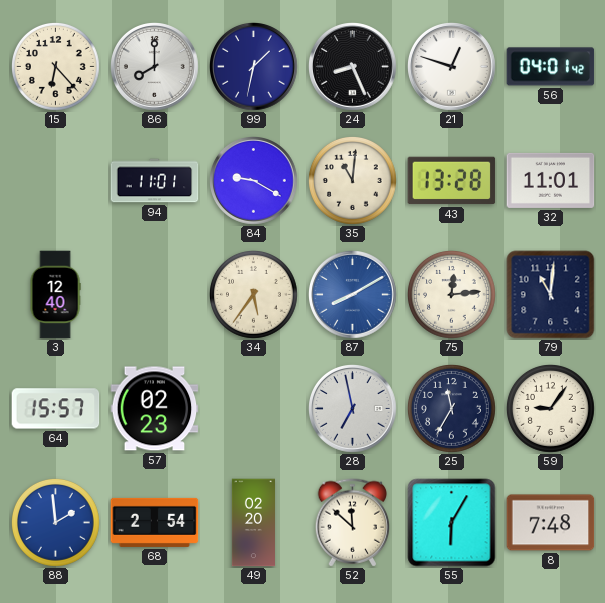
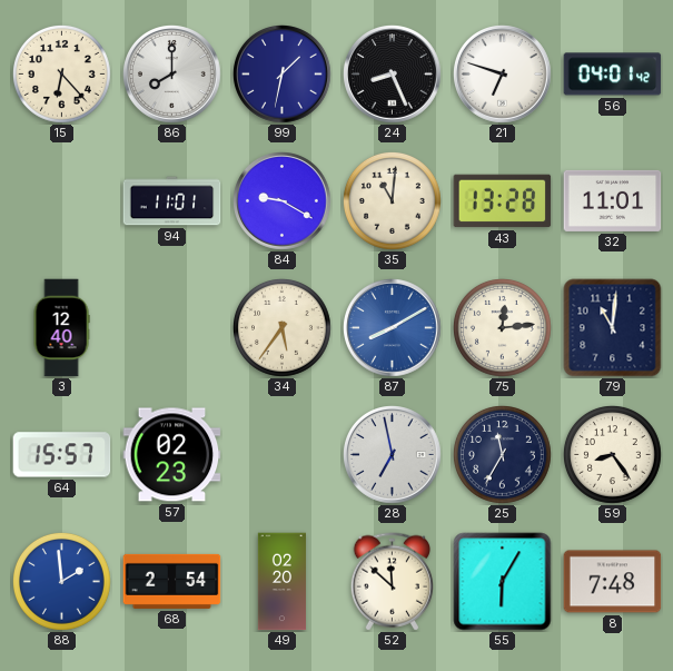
21: 12:48 -> 6:48 (503, 75)
59: 9:06 -> 8:24 (613, 455)
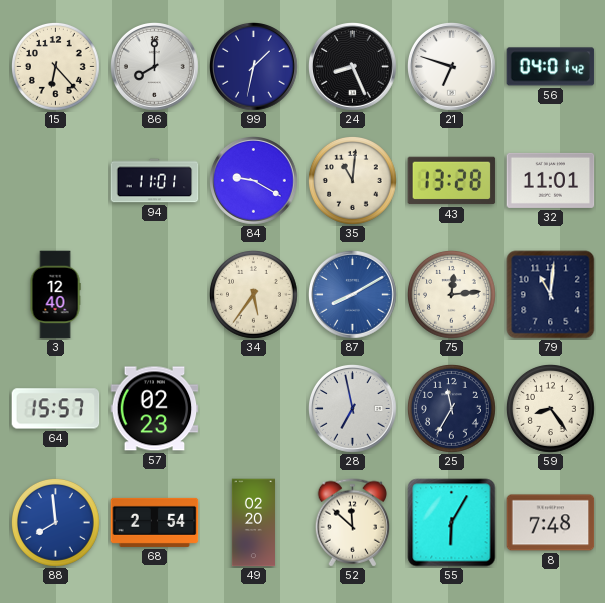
88: 1:59 -> 7:59 (56, 523)
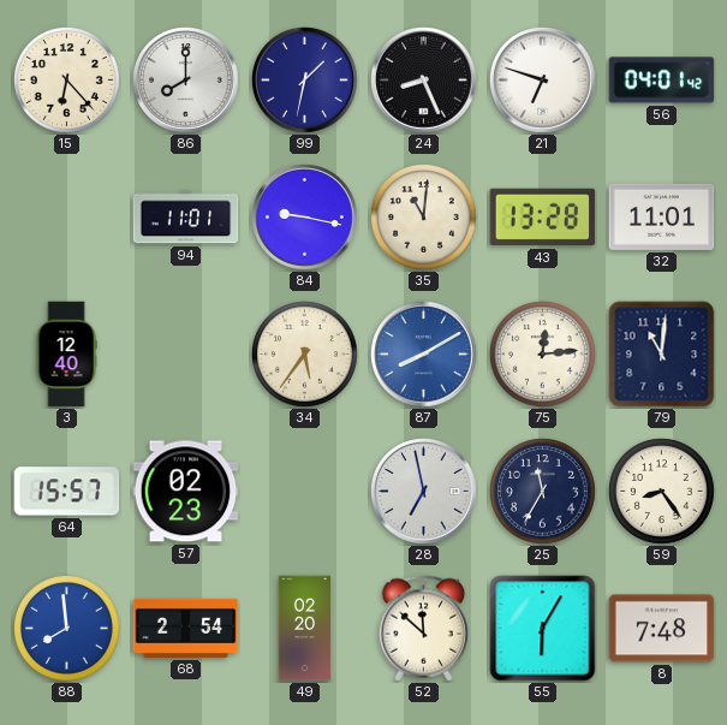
84: 9:20 -> 9:17 (305, 218)
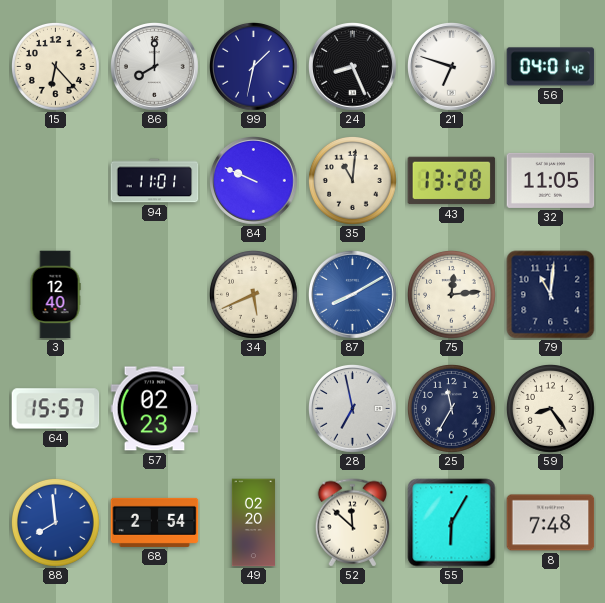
84: 9:17 -> 9:49 (254, 181)
32: 11:01 -> 11:05 (551, 180)
34: 5:36 -> 5:41 (254, 295)
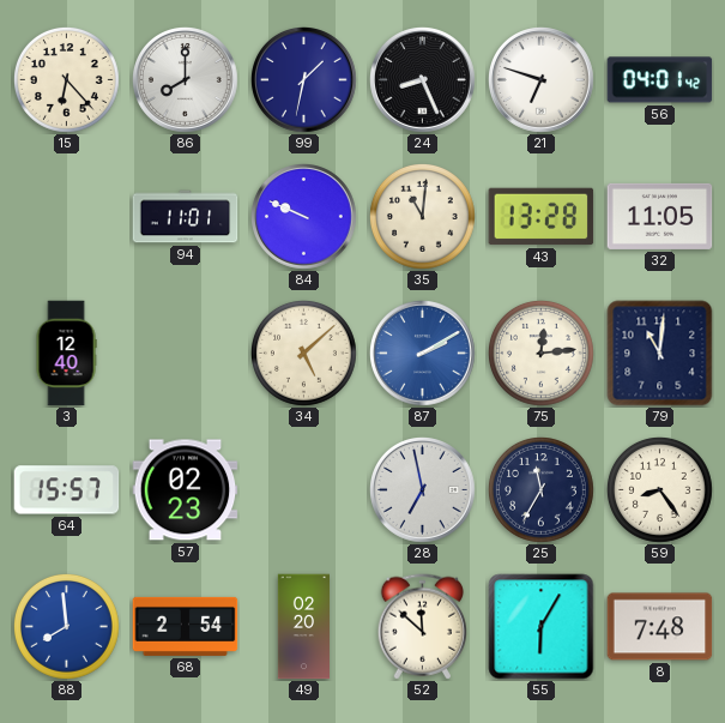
34: 5:41 -> 5:08 (304, 354)
87: 8:10 -> 2:10 (423, 354)
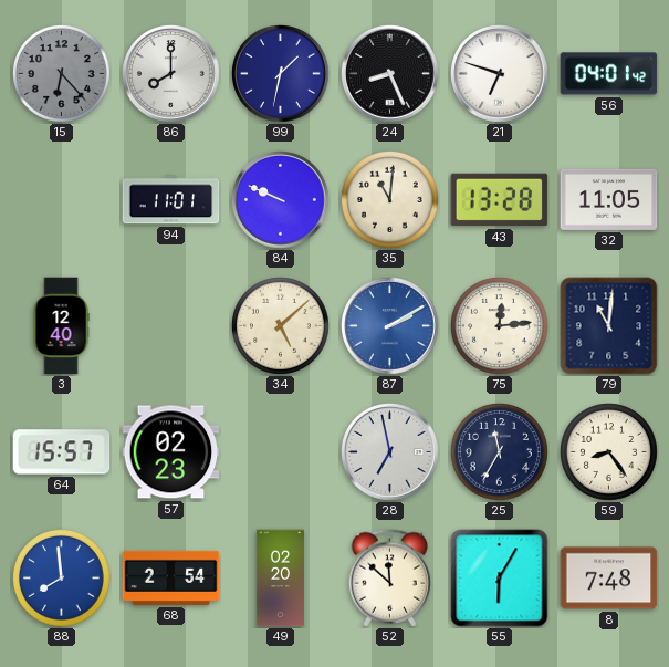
15 dial: cream -> grey (62, 74)
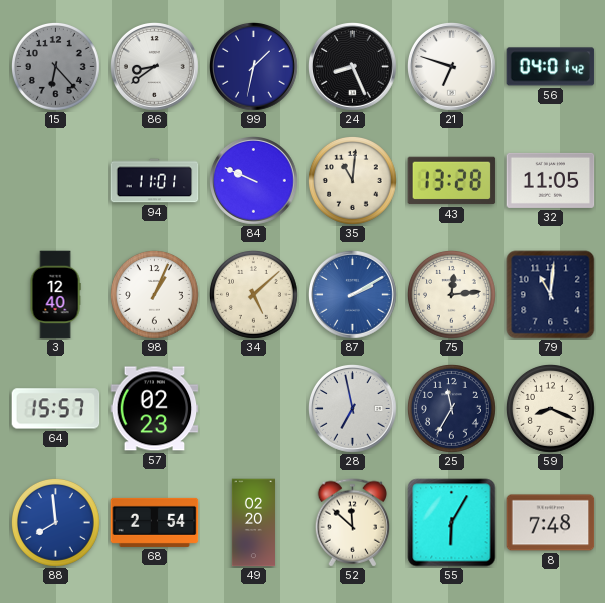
86: 8:00 -> 8:39 (155, 67)
98: none -> 1:04 (155, 295)
59: 8:24 -> 8:19 (551, 409)
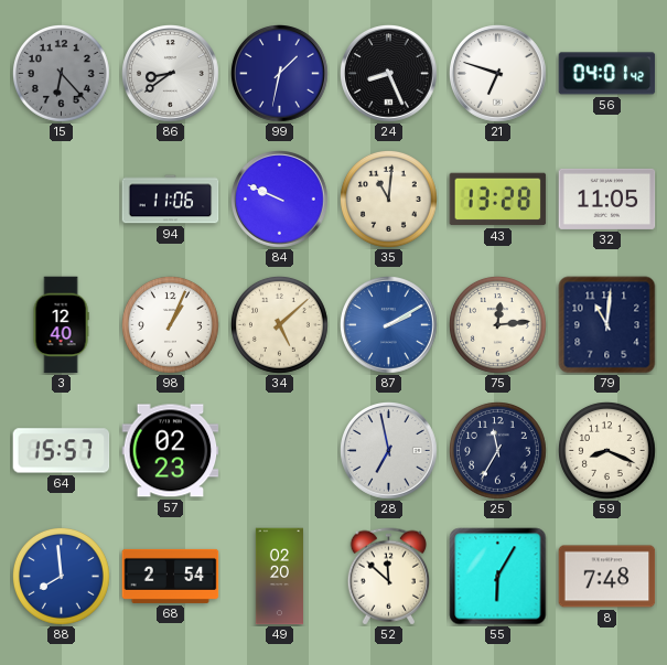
94: 11:01 -> 11:06 (171, 200)
